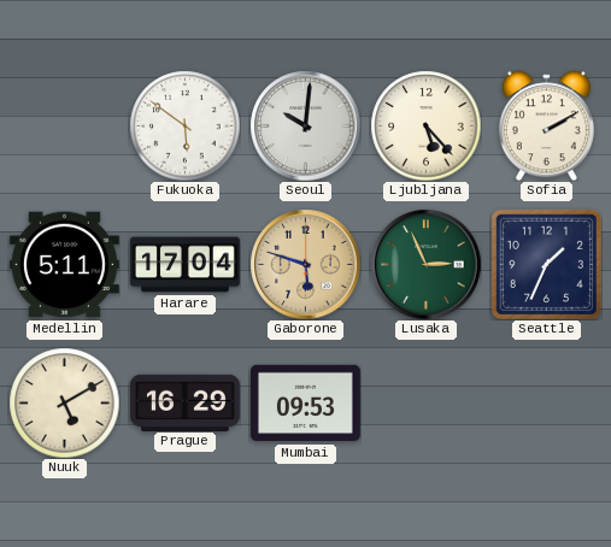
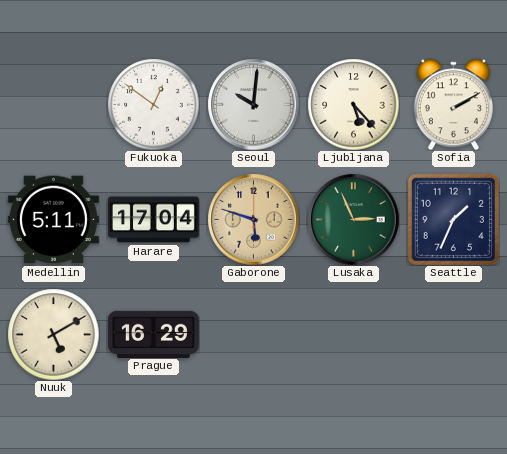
Fukuoka: 5:51 -> 12:51 (153, 104)
Mumbai: 09:53 -> none (305, 404)
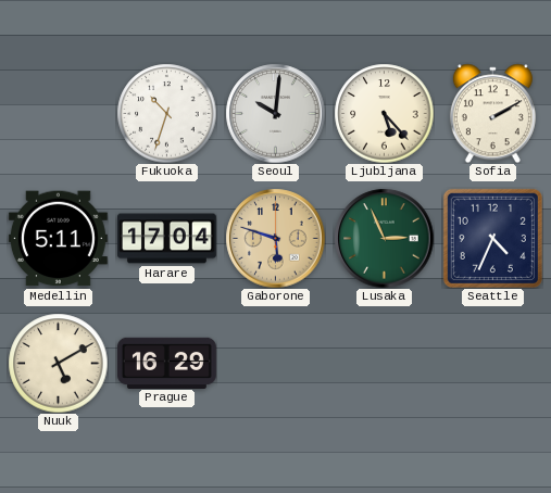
Fukuoka: 12:51 -> 10:33 (166, 113)
Seattle: 1:34 -> 4:34 (492, 238)
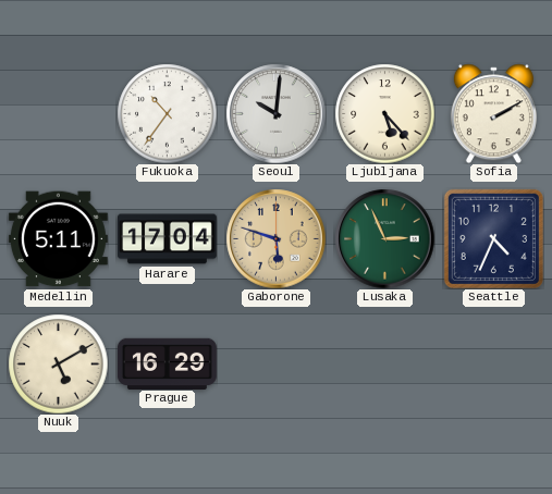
Fukuoka: 10:33 -> 10:36 (167, 113)
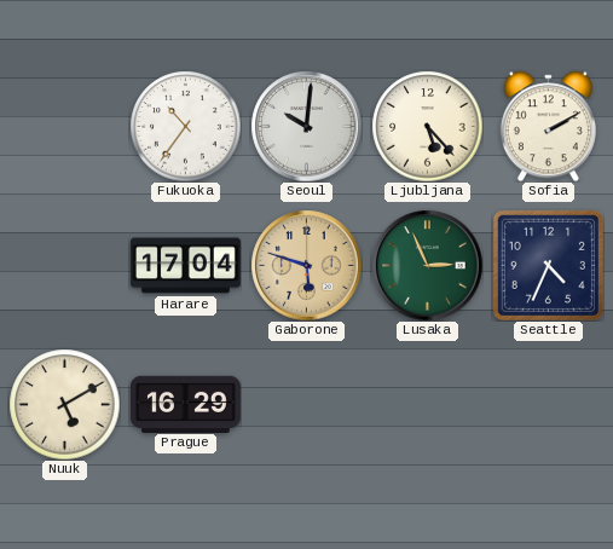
Medellin: 5:11 -> none (58, 239)
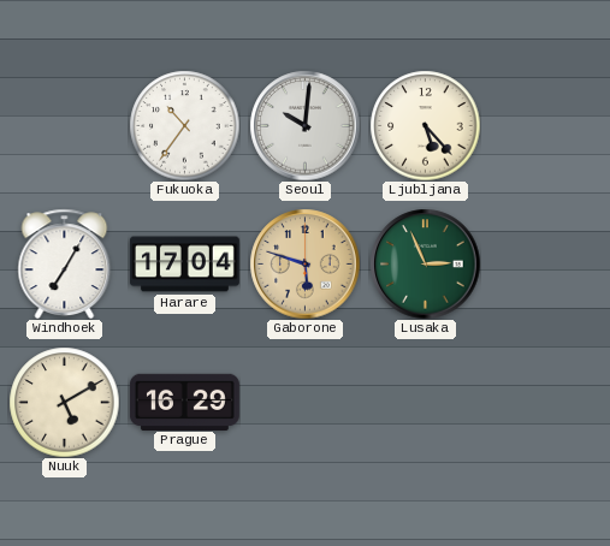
Sofia: 2:10 -> none (548, 126)
Windhoek: none -> 7:05 (65, 263)
Seattle: 4:34 -> none (548, 265)
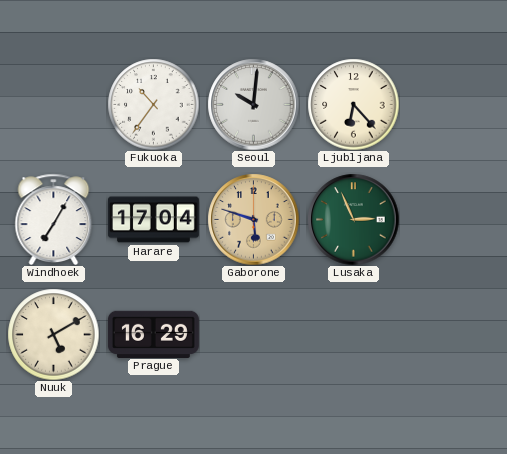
Ljubljana: 5:23 -> 6:23 (353, 104)
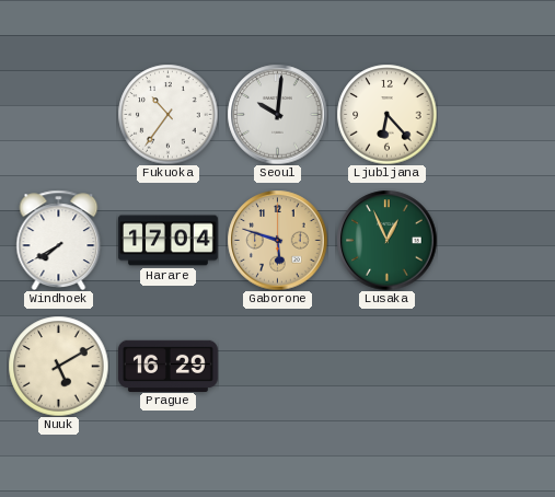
Windhoek: 7:05 -> 7:40 (59, 240)
Lusaka: 2:56 -> 12:56 (386, 240)
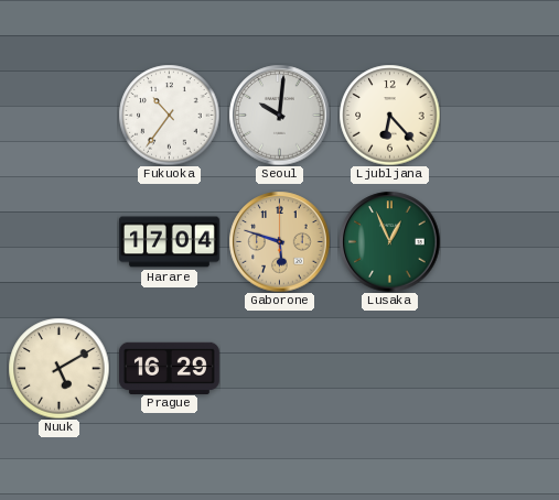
Windhoek: 7:40 -> none (59, 240)
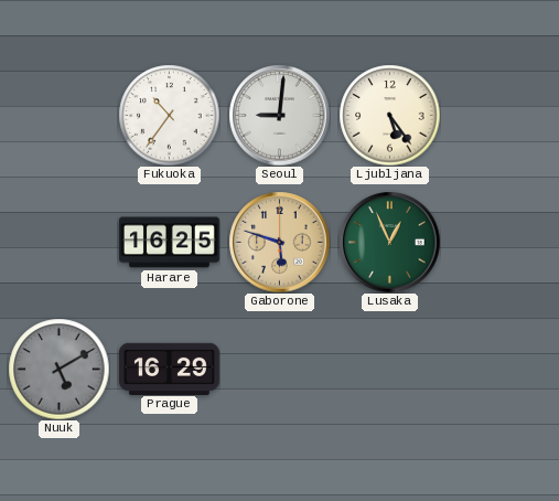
Seoul: 10:01 -> 9:01 (279, 115)
Ljubljana: 6:23 -> 5:24 (389, 115)
Harare: 17:04 -> 16:25 (169, 243)
Nuuk dial: cream -> grey (58, 369)
